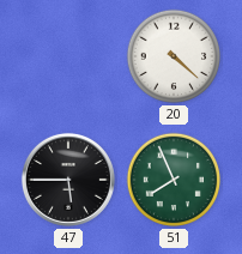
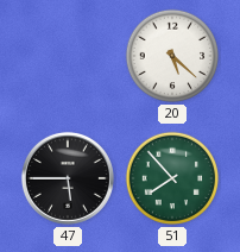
20: 4:22 -> 5:22 (172, 56)
51: 7:56 -> 7:53 (172, 178)
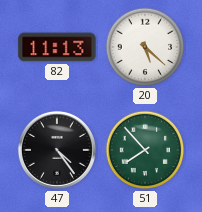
82: none -> 11:13 (57, 47)
47: 5:45 -> 4:24 (57, 150)
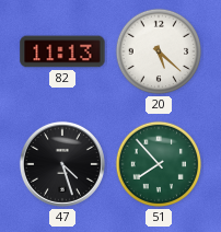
47: 4:24 -> 4:27 (62, 164)
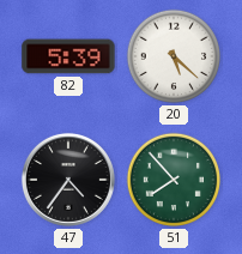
82: 11:13 -> 5:39 (68, 56)
47: 4:27 -> 4:36 (68, 180)
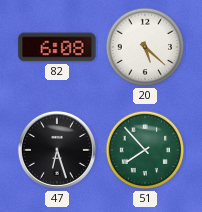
82: 5:39 -> 6:08 (57, 47)
47: 4:36 -> 6:27 (57, 150)
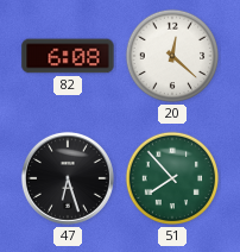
20: 5:22 -> 12:22 (172, 56)
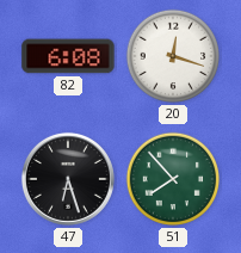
20: 12:22 -> 12:18 (173, 56)
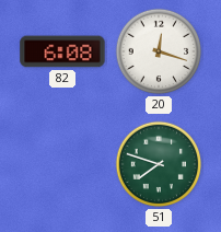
47: 6:27 -> none (68, 179)
51: 7:53 -> 7:48 (159, 164)
